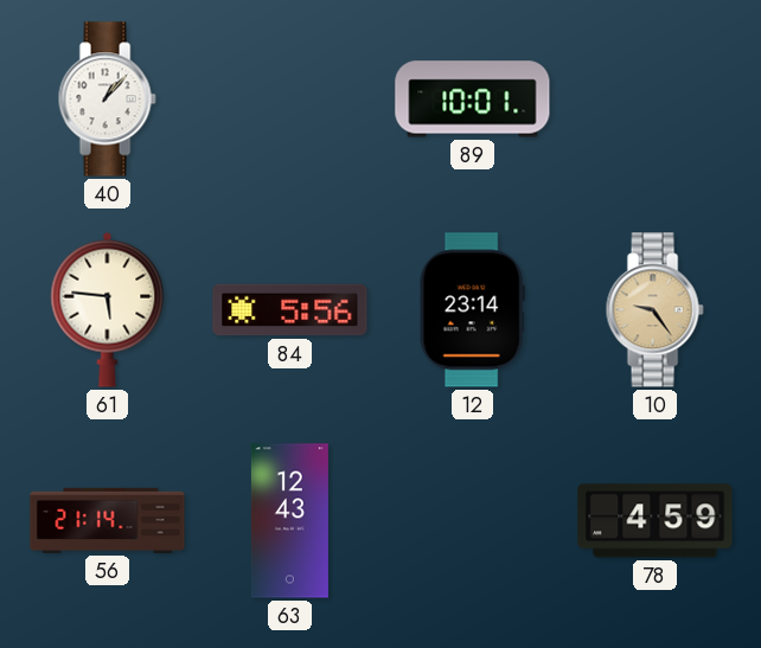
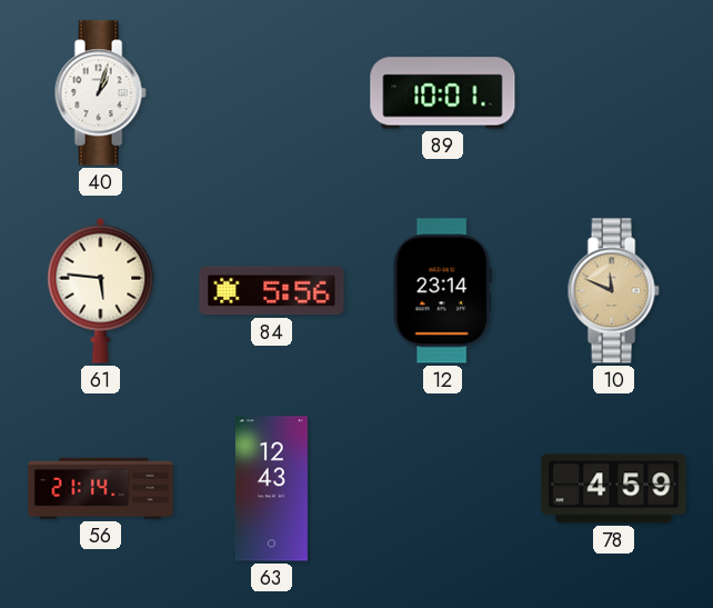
40: 1:07 -> 1:03 (100, 93)
10: 9:24 -> 11:49 (613, 291)
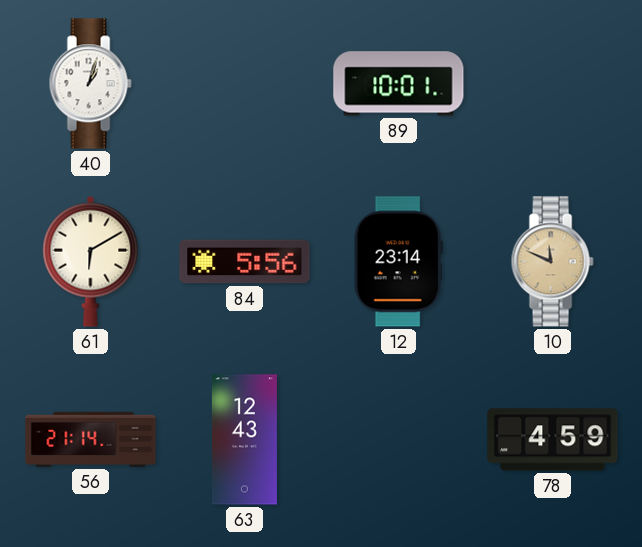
61: 5:46 -> 6:10 (91, 261)
